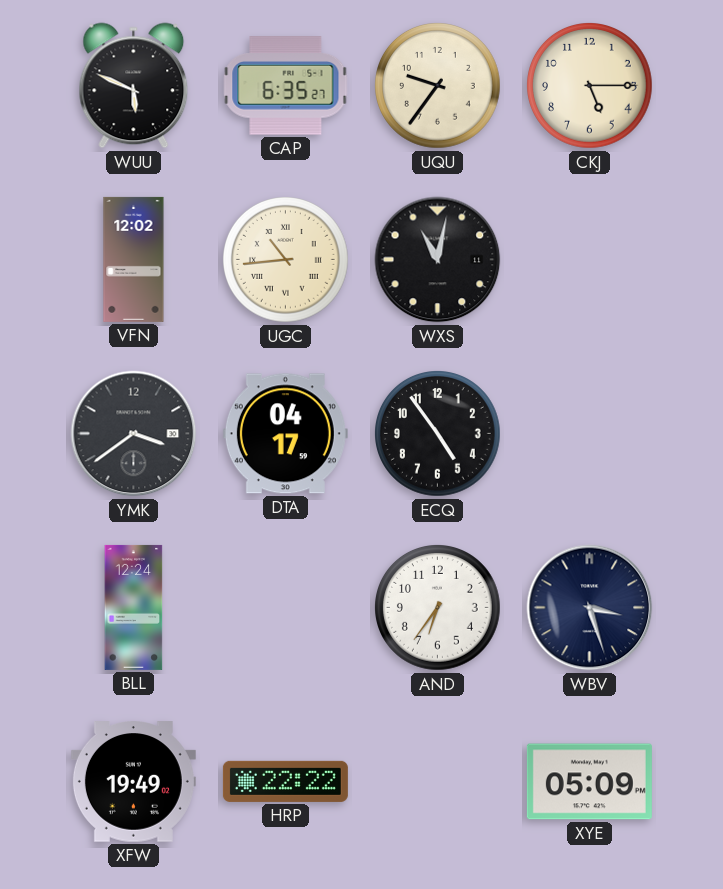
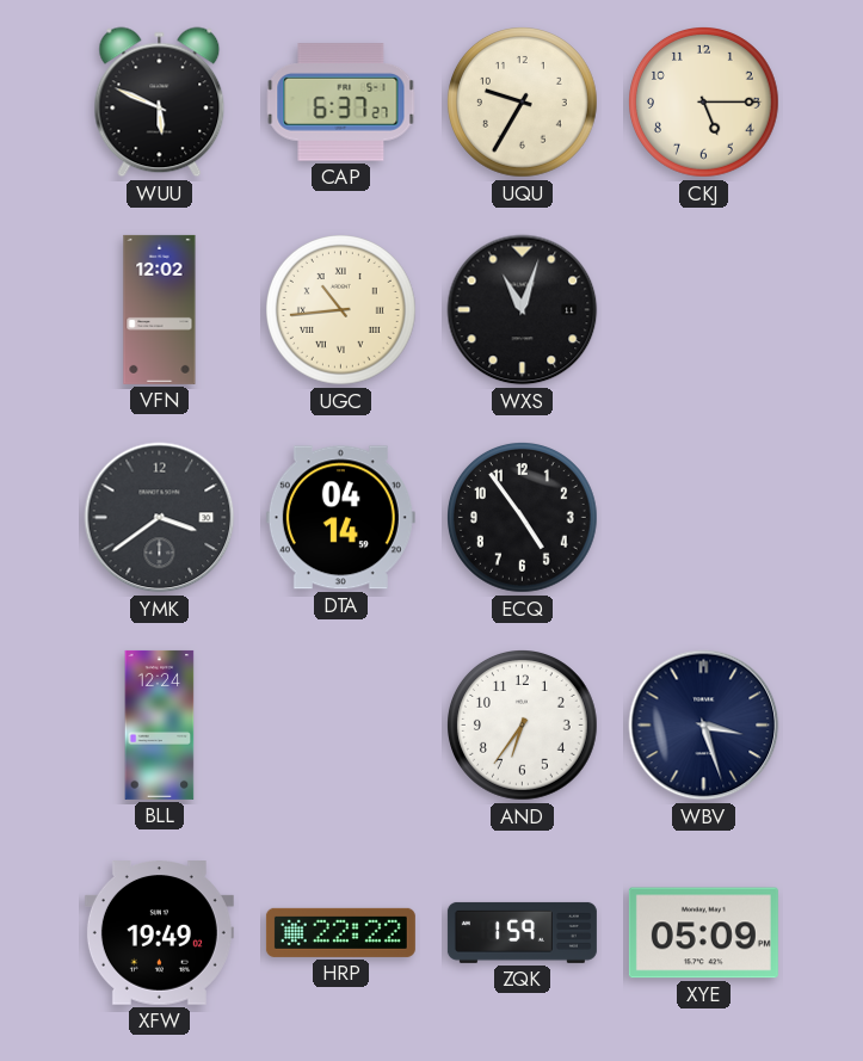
CAP: 6:35 -> 6:37 (341, 103)
UQU: 9:36 -> 9:35 (523, 103)
WXS: 11:02 -> 11:03 (523, 310)
DTA: 04:17 -> 04:14 (340, 518)
ZQK: none -> 1:59 (522, 932)
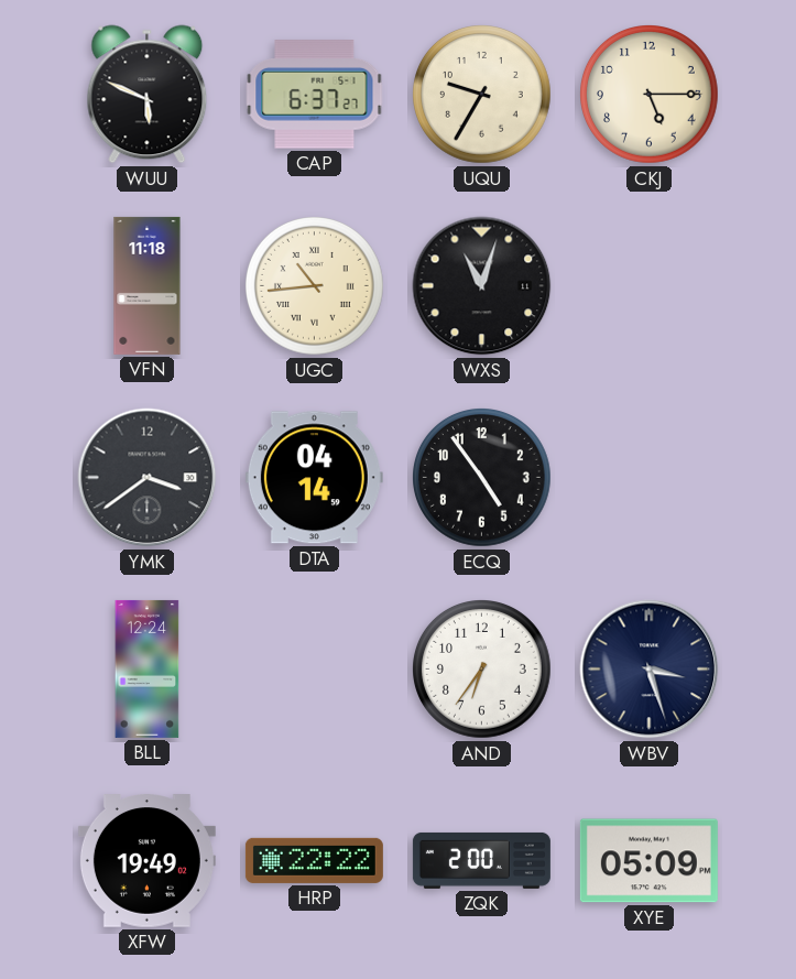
VFN: 12:02 -> 11:18 (148, 285)
ZQK: 1:59 -> 2:00 (481, 860)
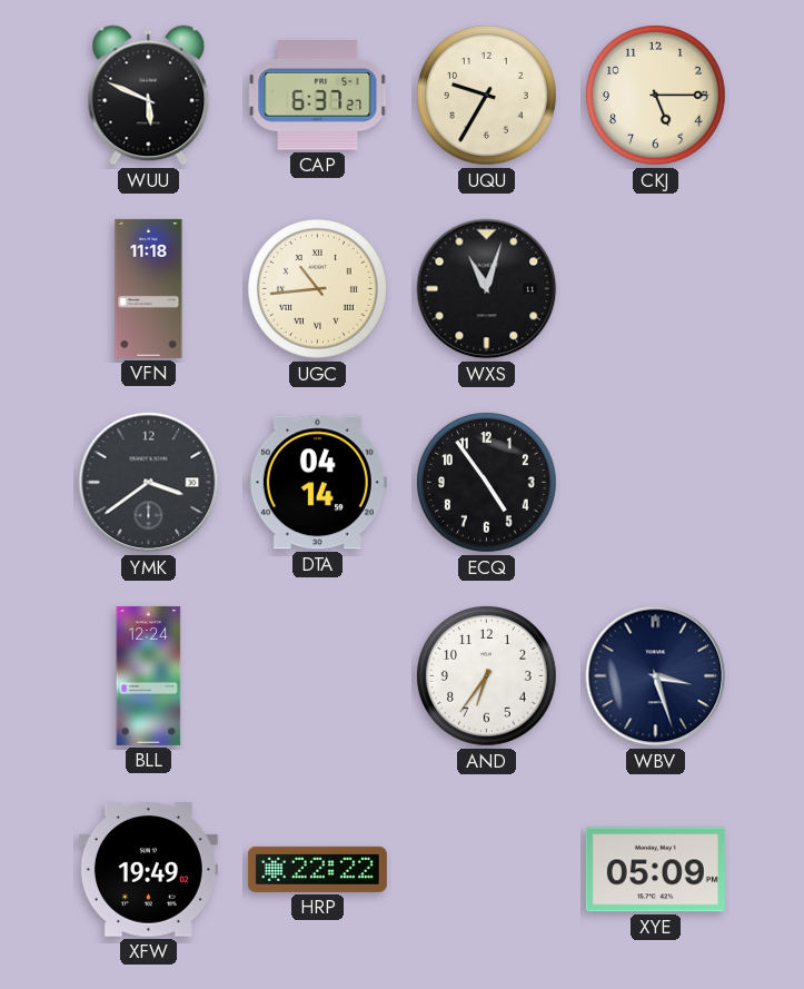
ZQK: 2:00 -> none (481, 860)
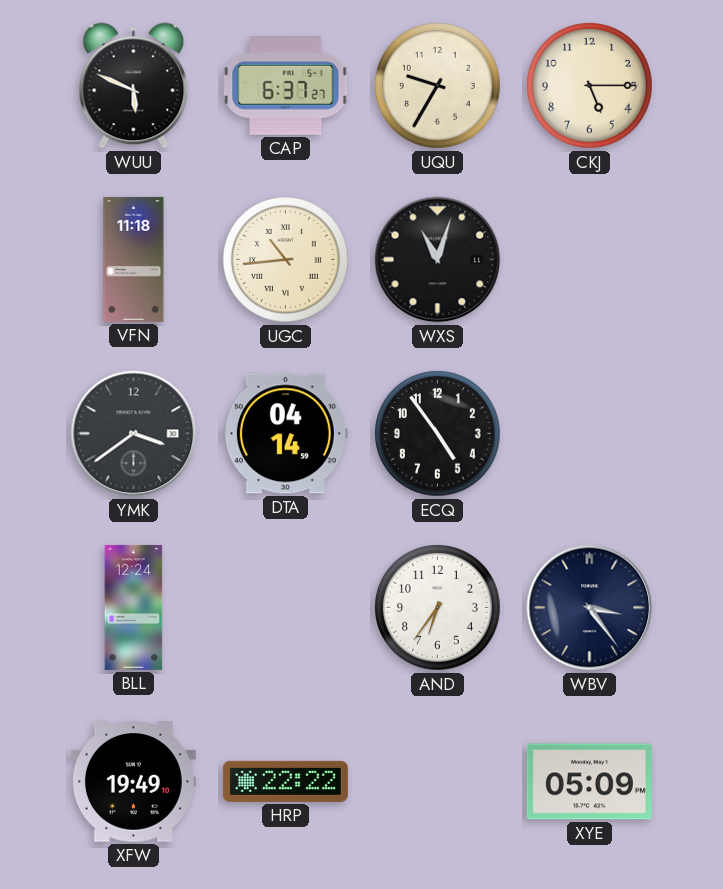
WBV: 3:27 -> 3:24 (590, 608)
XFW: 19:49:02 -> 19:49:10 (133, 782)
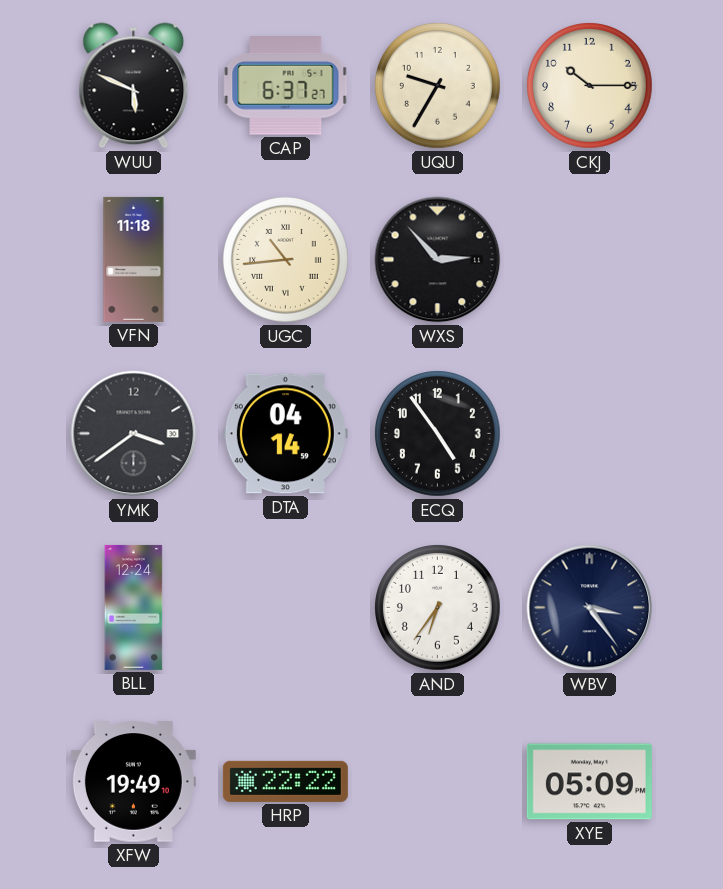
CKJ: 5:15 -> 10:15 (590, 86)
WXS: 11:03 -> 2:53 (438, 260)
